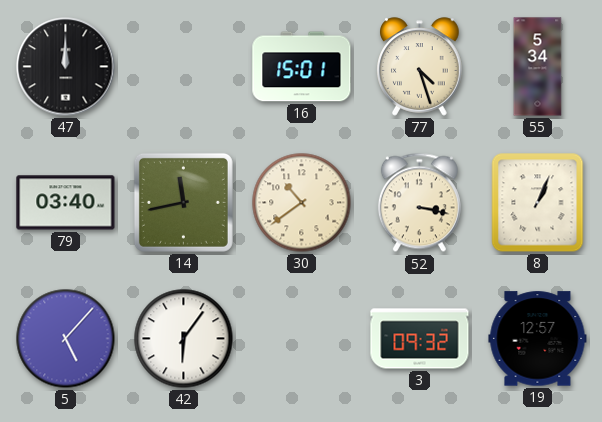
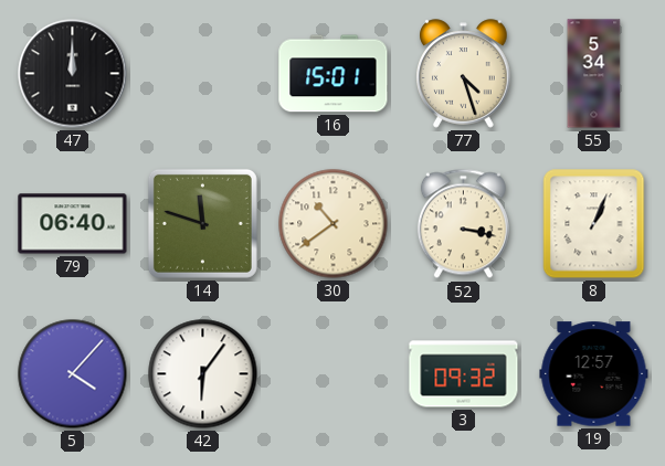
79: 03:40 -> 06:40 (73, 224)
14: 11:43 -> 11:48 (202, 223)
5: 5:07 -> 4:07 (73, 374)
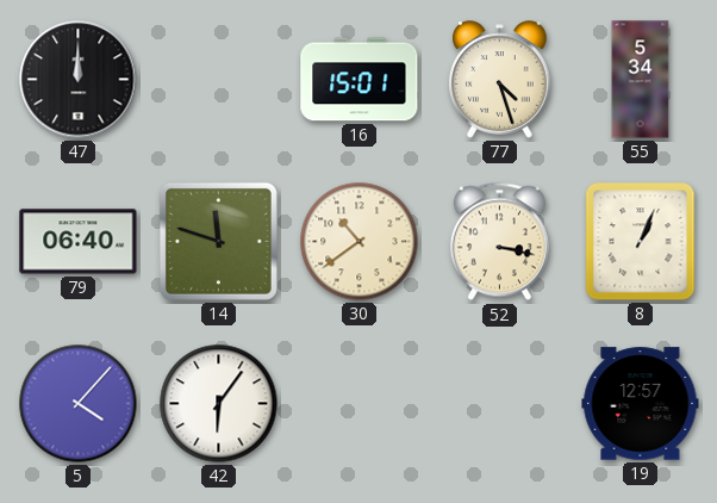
3: 09:32 -> none (464, 374)
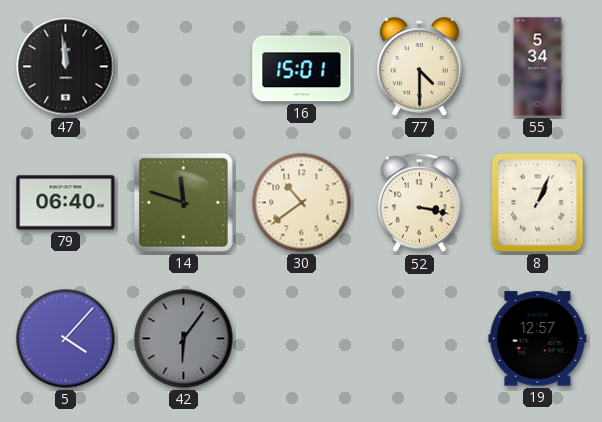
47: 12:00 -> 11:59 (66, 67)
77: 4:27 -> 4:30 (420, 67)
42 dial: white -> grey (184, 339)
